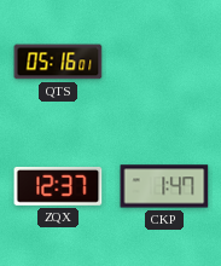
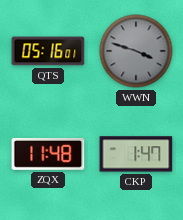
WWN: none -> 3:48 (136, 51)
ZQX: 12:37 -> 11:48 (48, 154)
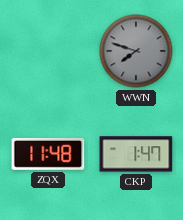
QTS: 05:16 -> none (48, 51)
WWN: 3:48 -> 7:48 (136, 51)
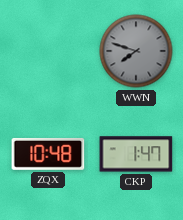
ZQX: 11:48 -> 10:48 (48, 154)
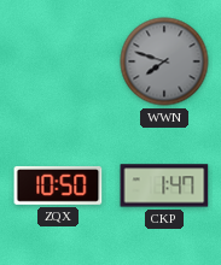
ZQX: 10:48 -> 10:50 (58, 185)
